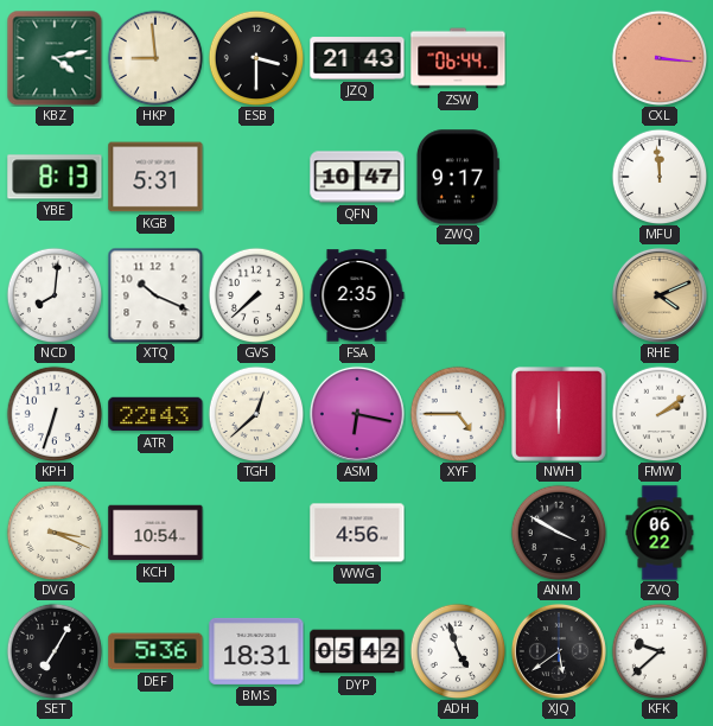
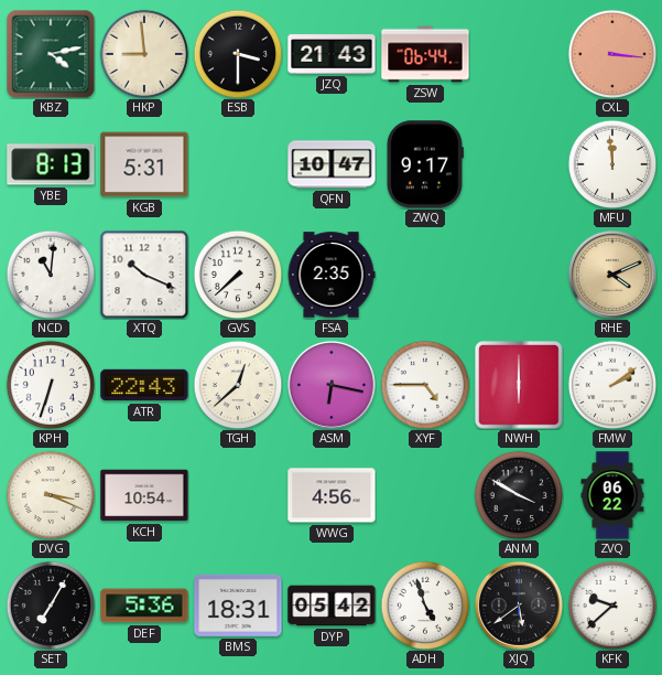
NCD: 8:01 -> 11:01 (51, 275)
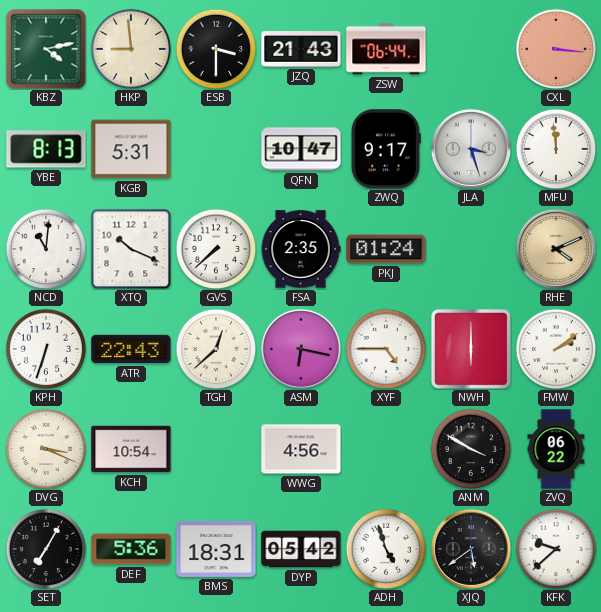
JLA: none -> 3:27 (471, 149)
PKJ: none -> 01:24 (386, 249)
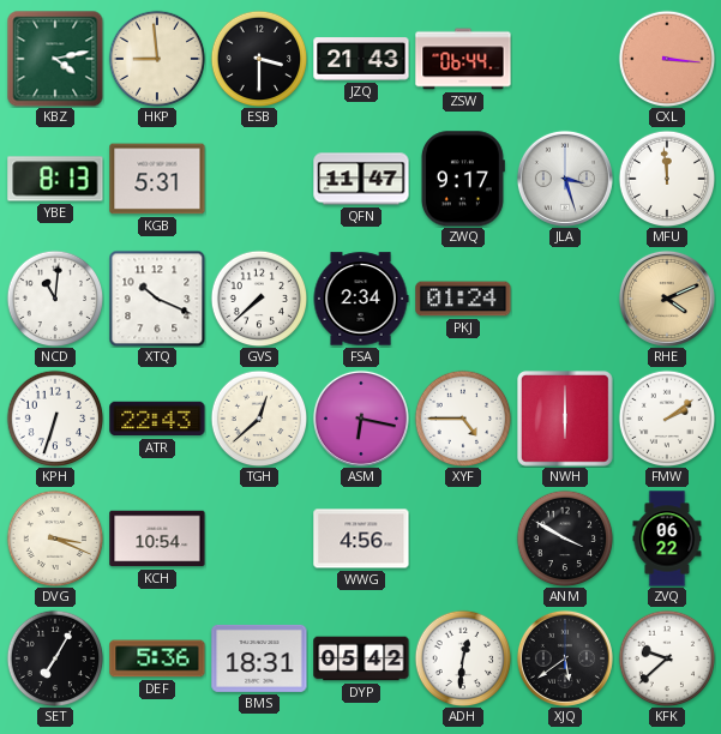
QFN: 10:47 -> 11:47 (361, 179)
FSA: 2:35 -> 2:34 (361, 299)
ADH: 4:57 -> 12:31 (463, 658)
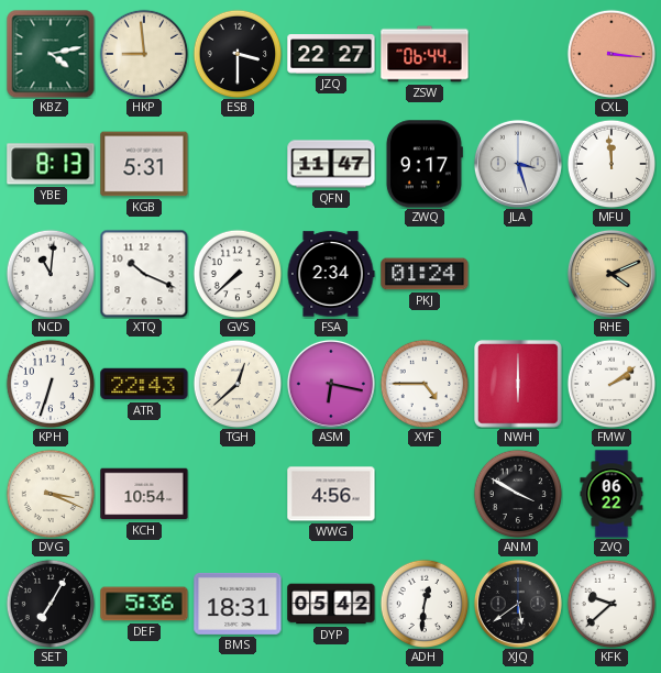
JZQ: 21:43 -> 22:27 (331, 54)
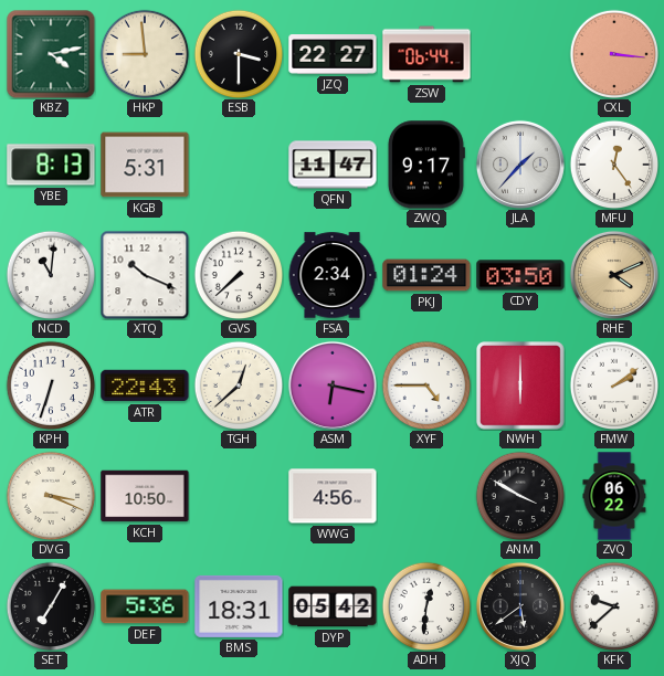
JLA: 3:27 -> 1:37 (520, 165)
MFU: 11:59 -> 12:24 (614, 165)
CDY: none -> 03:50 (520, 275)
KCH: 10:54 -> 10:50 (145, 496)
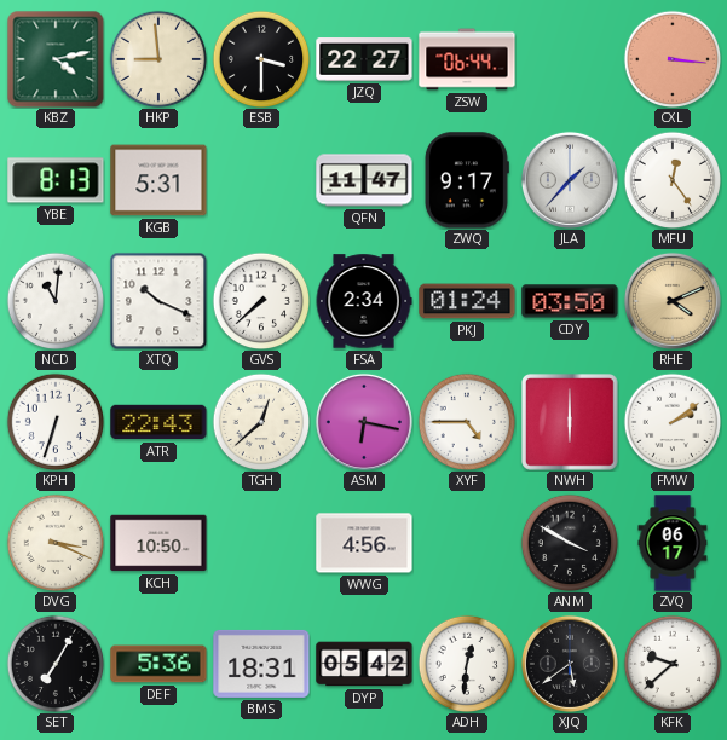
ZVQ: 06:22 -> 06:17 (673, 543)
